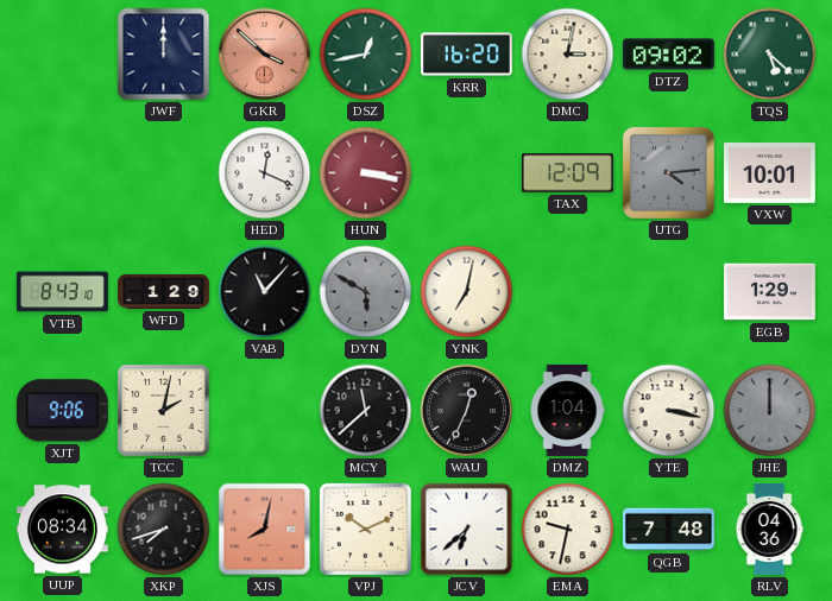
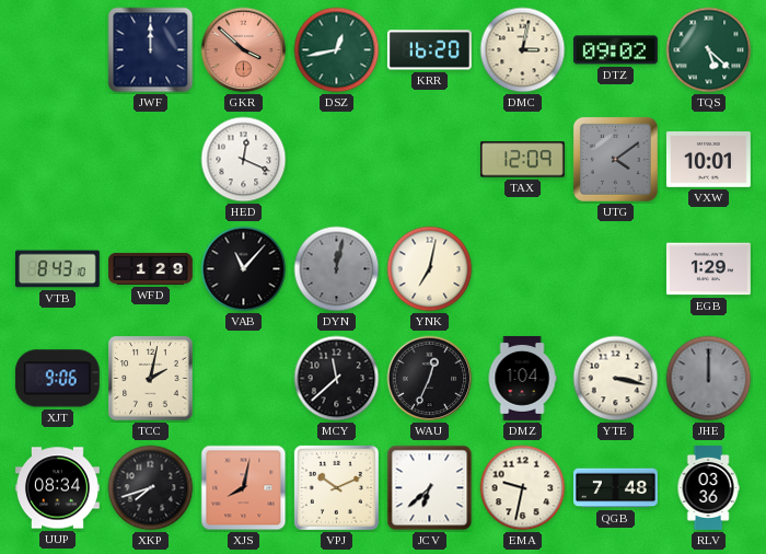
HUN: 3:17 -> none (366, 173)
UTG: 4:14 -> 4:09 (615, 159)
DYN: 5:50 -> 12:02 (337, 269)
RLV: 04:36 -> 03:36 (708, 488)
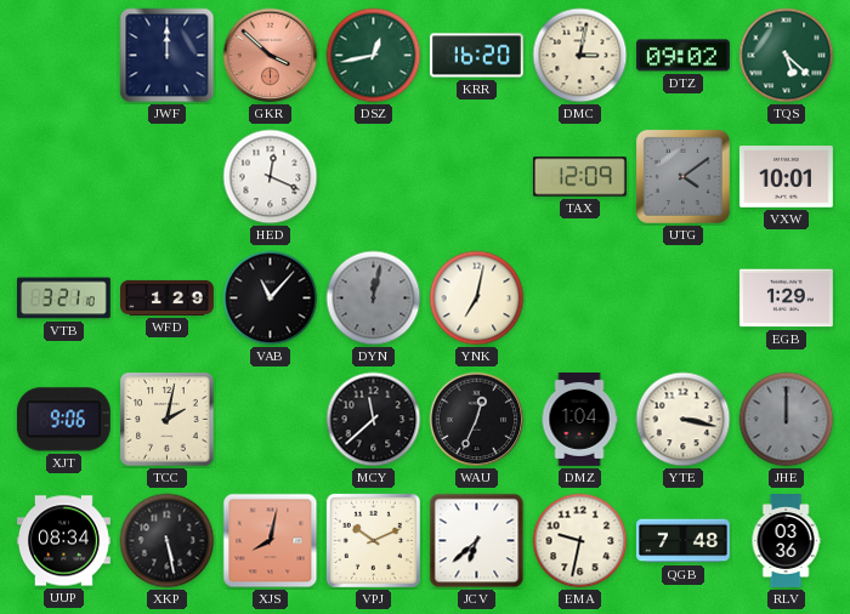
VTB: 8:43 -> 3:21 (63, 299)
XKP: 7:42 -> 5:28 (168, 541)
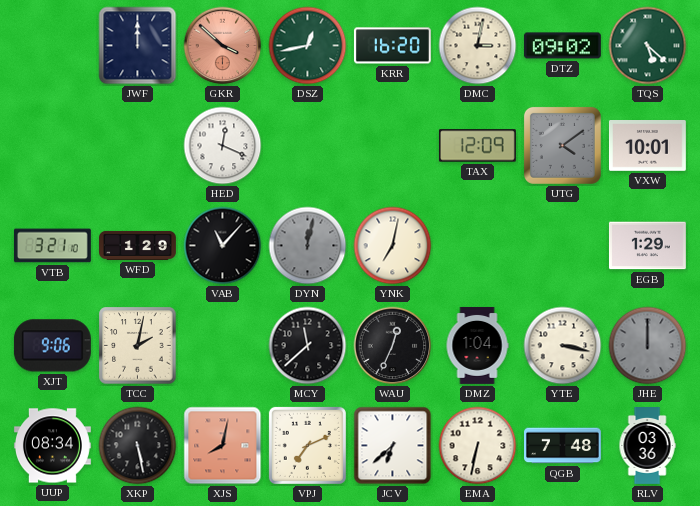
VPJ: 10:11 -> 7:11 (307, 445)
EMA: 9:32 -> 6:32 (478, 446)
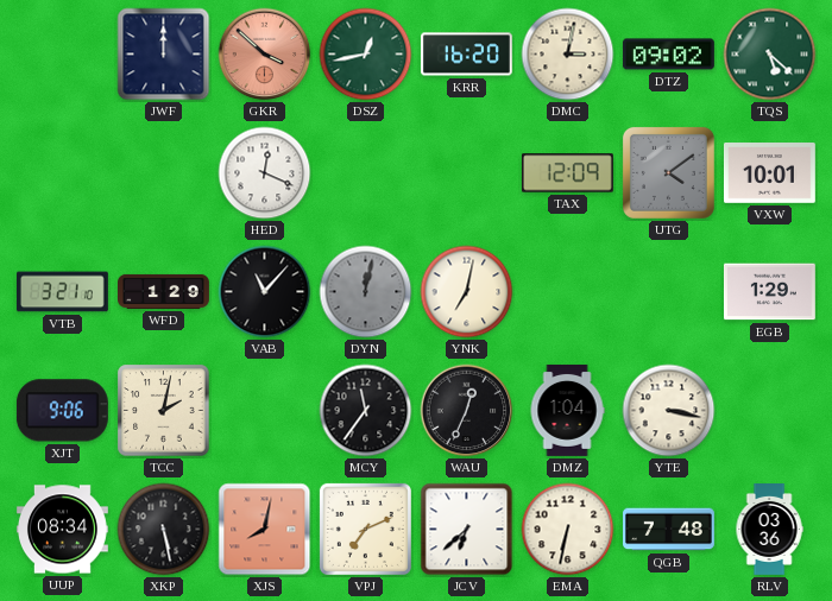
MCY: 11:38 -> 11:36 (366, 411)
JHE: 12:00 -> none (648, 346)
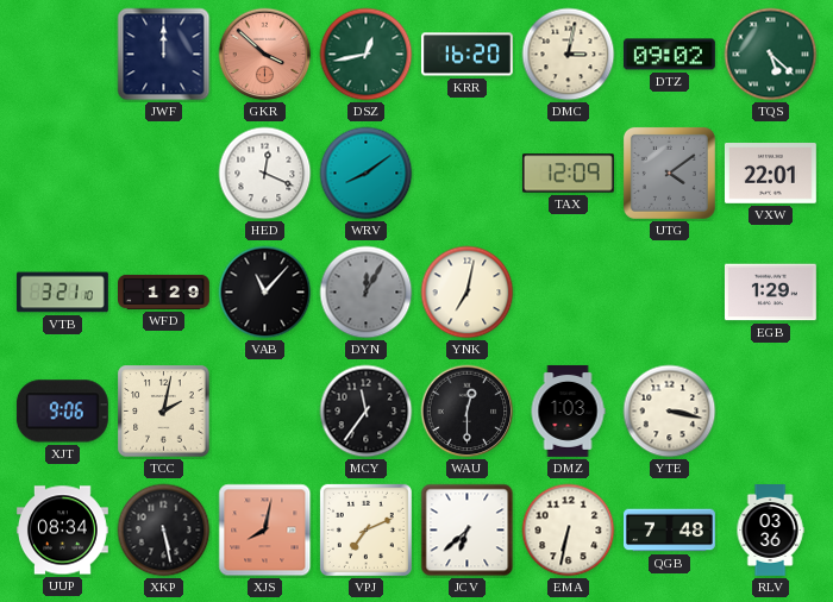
WRV: none -> 8:09 (367, 174)
VXW: 10:01 -> 22:01 (770, 174)
DYN: 12:02 -> 12:05 (367, 293)
WAU: 12:34 -> 12:30 (468, 412)
DMZ: 1:04 -> 1:03 (568, 410)
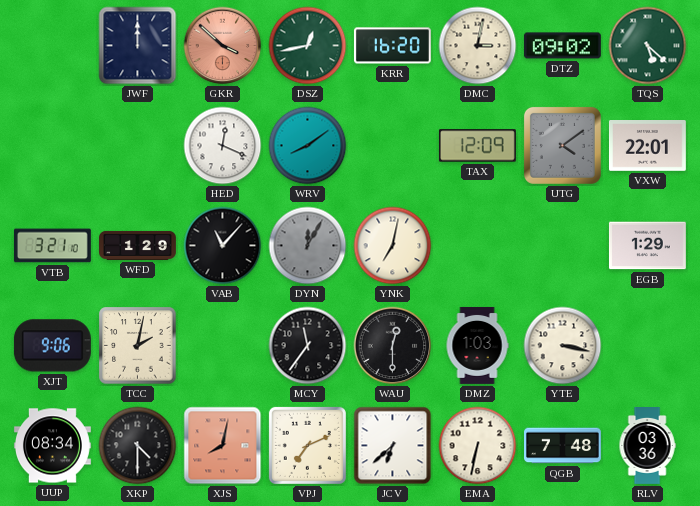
XKP: 5:28 -> 4:30 (138, 446)
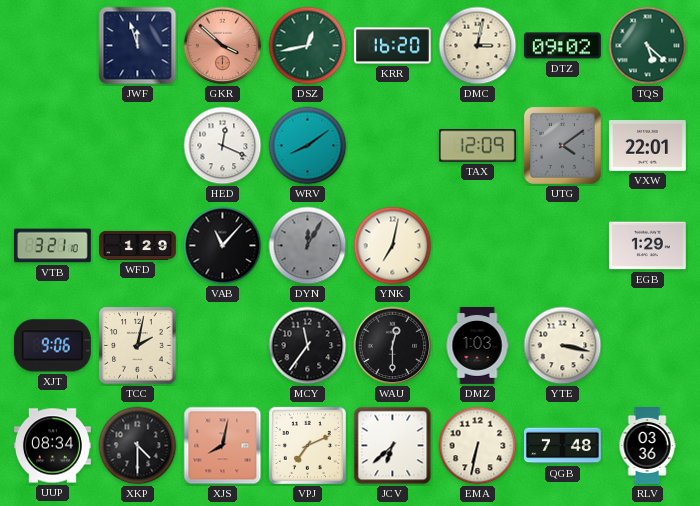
JWF: 12:00 -> 11:57 (138, 46)
